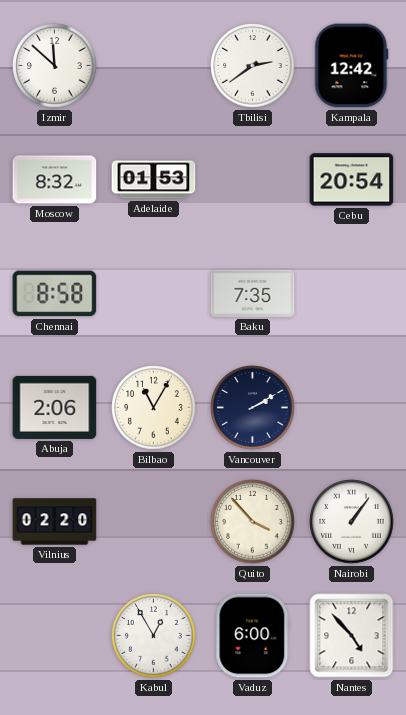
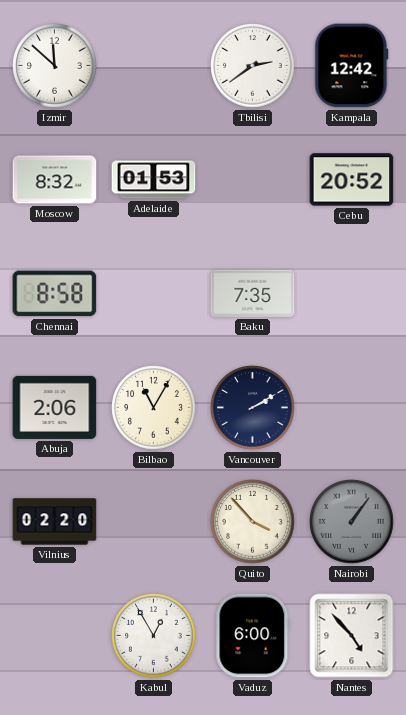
Cebu: 20:54 -> 20:52 (352, 180)
Nairobi dial: white -> grey (352, 522)
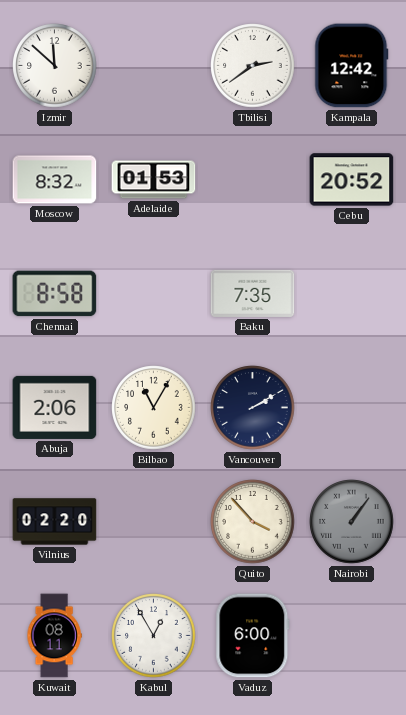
Kuwait: none -> 08:11 (54, 636)
Nantes: 4:53 -> none (352, 636)
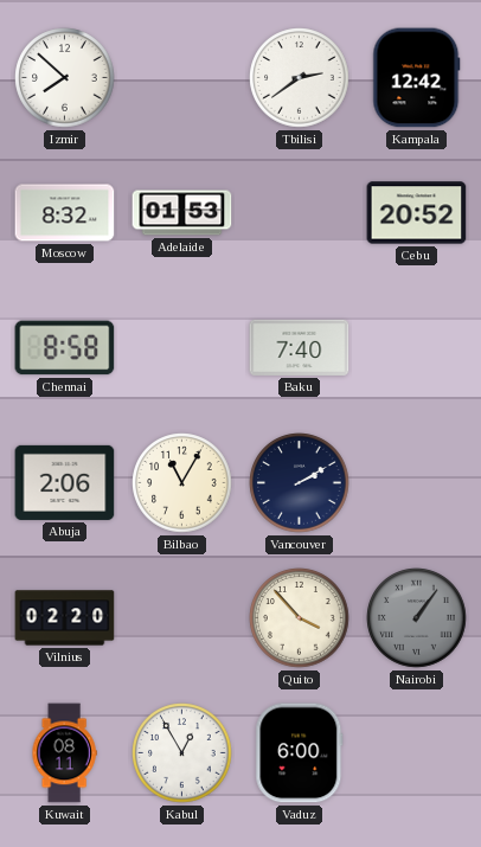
Izmir: 11:52 -> 7:52 (65, 78)
Baku: 7:35 -> 7:40 (300, 347)
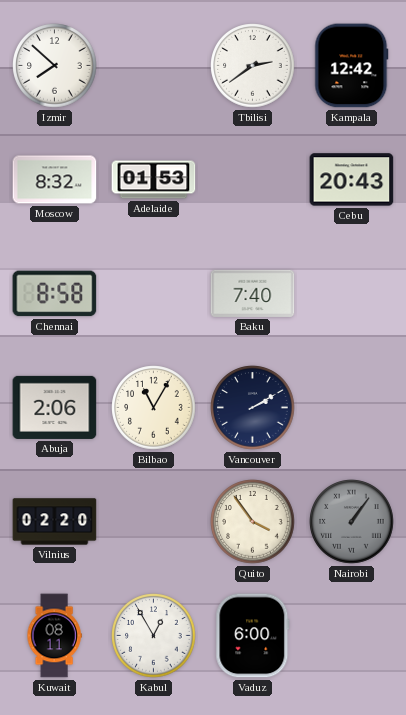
Cebu: 20:52 -> 20:43 (352, 180)
Quito: 3:53 -> 3:54 (253, 522)
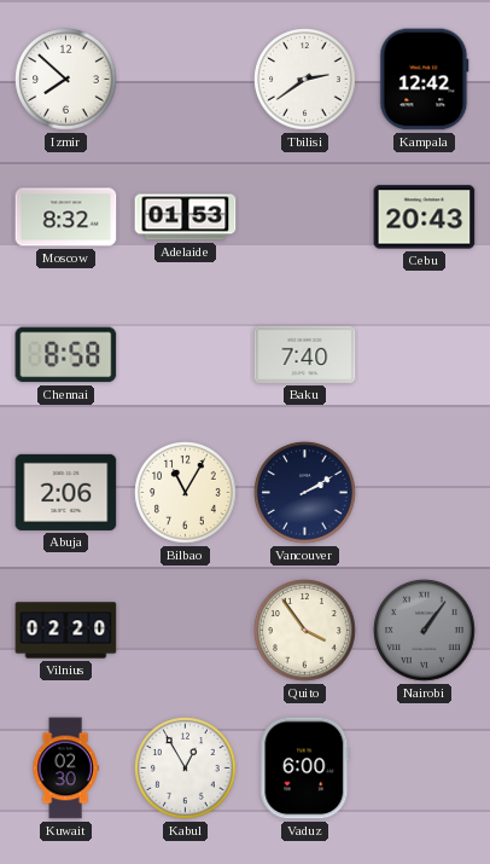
Kuwait: 08:11 -> 02:30 (65, 769)
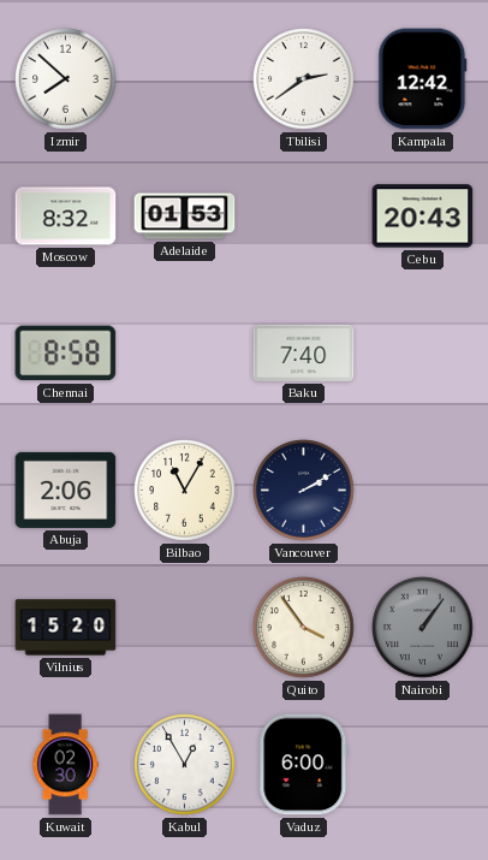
Vilnius: 02:20 -> 15:20 (66, 628)
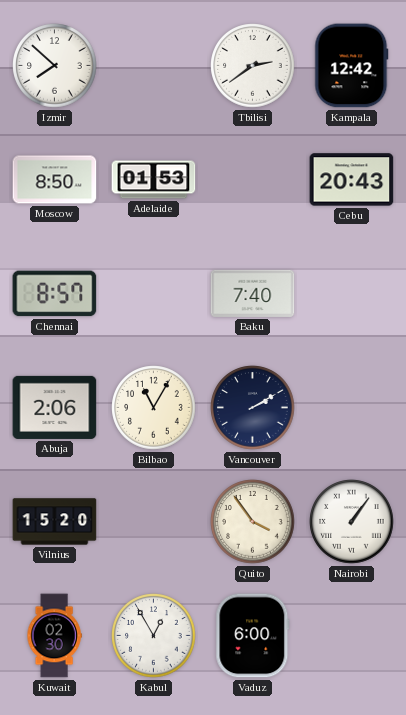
Moscow: 8:32 -> 8:50 (55, 180)
Chennai: 8:58 -> 8:57 (55, 294)
Nairobi dial: grey -> white (352, 522)
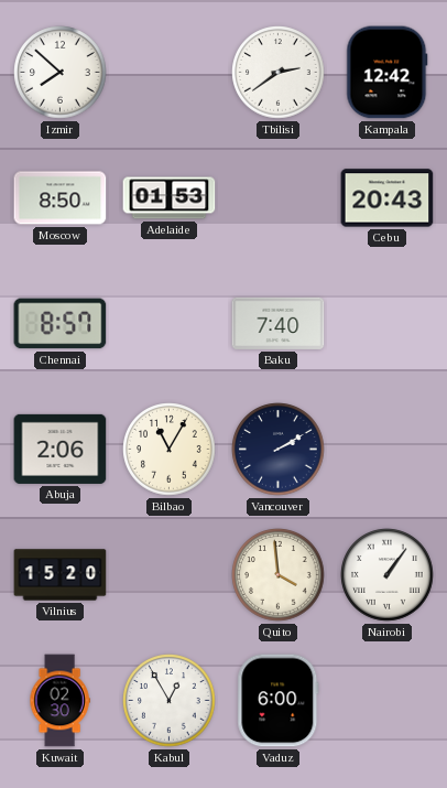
Quito: 3:54 -> 3:59 (279, 575)
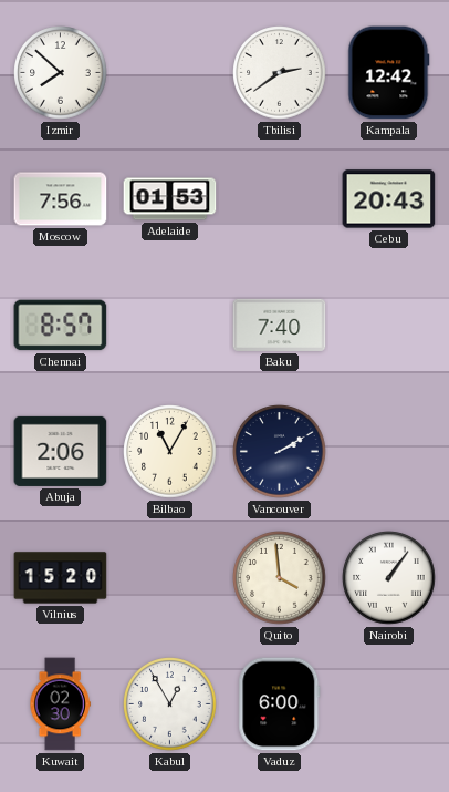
Moscow: 8:50 -> 7:56 (61, 199)
